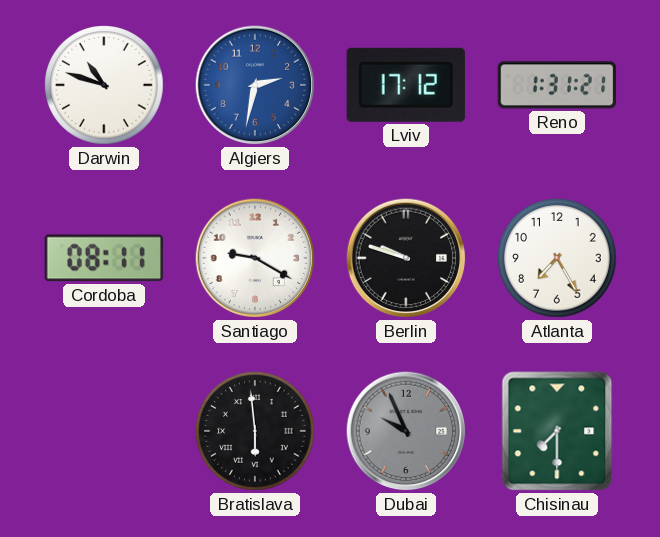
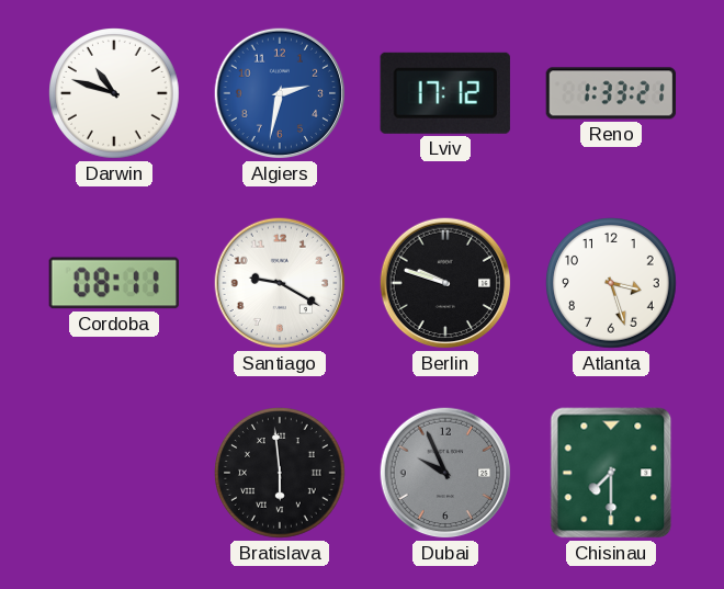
Reno: 1:31 -> 1:33 (611, 93)
Atlanta: 7:25 -> 3:27 (611, 283)
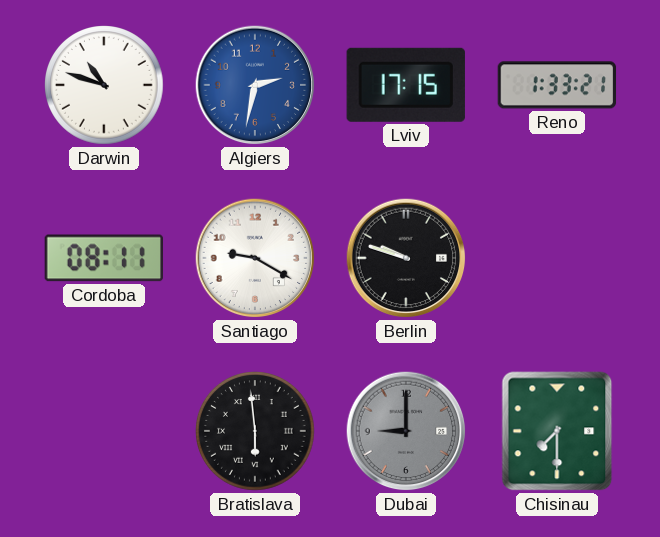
Lviv: 17:12 -> 17:15 (406, 85)
Atlanta: 3:27 -> none (611, 283)
Dubai: 9:56 -> 9:00 (406, 431)
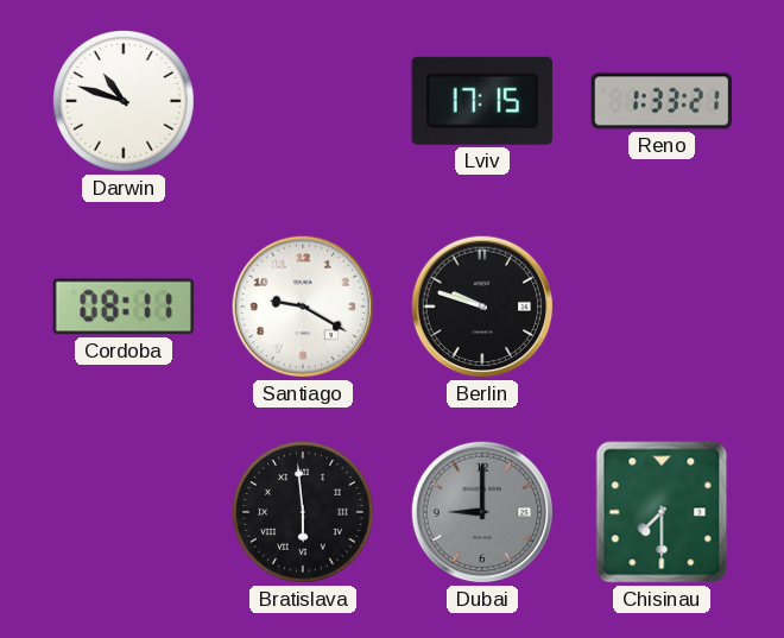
Algiers: 2:32 -> none (255, 85)
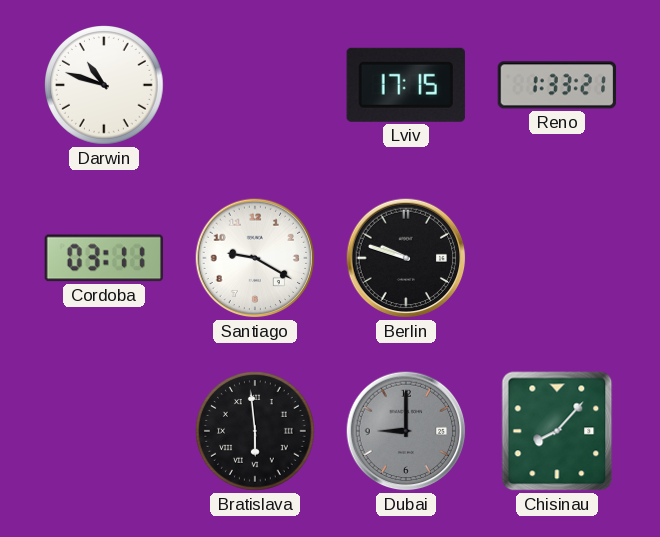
Cordoba: 08:11 -> 03:11 (103, 258)
Chisinau: 7:30 -> 8:07 (557, 431)
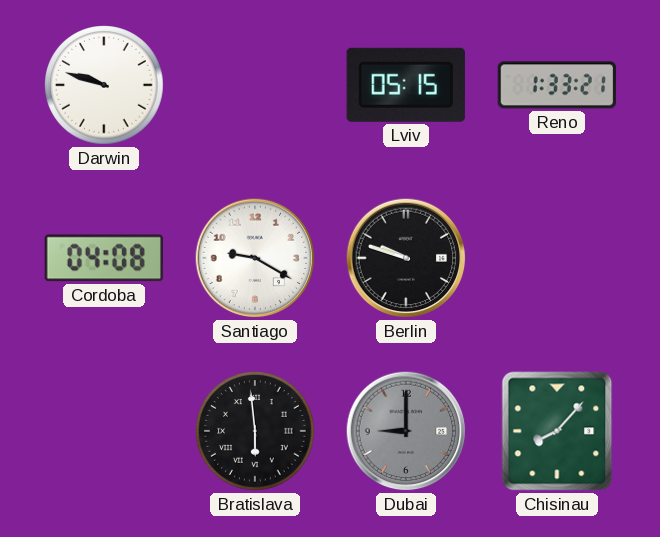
Darwin: 10:48 -> 9:48 (104, 85)
Lviv: 17:15 -> 05:15 (406, 85)
Cordoba: 03:11 -> 04:08 (103, 258)
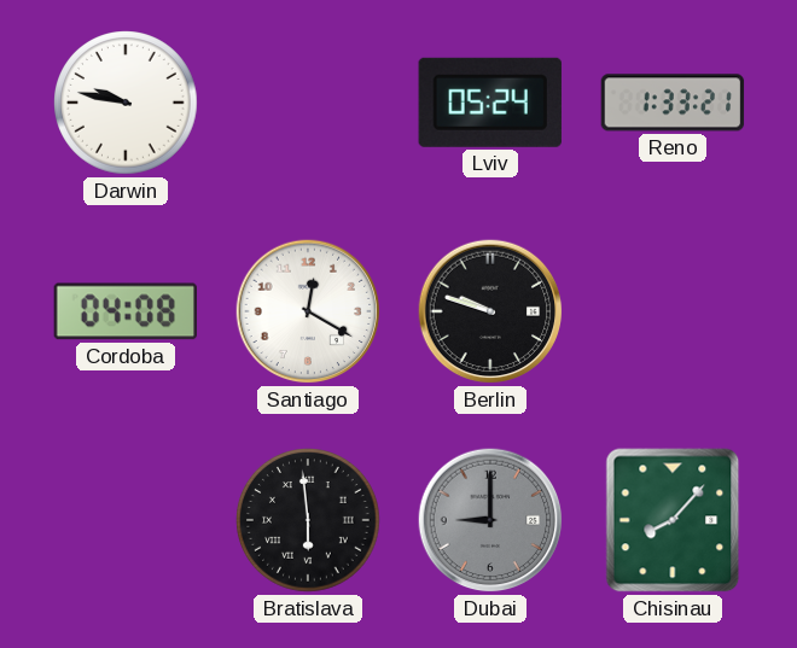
Darwin: 9:48 -> 9:47 (126, 103)
Lviv: 05:15 -> 05:24 (490, 103)
Santiago: 9:20 -> 12:20 (308, 311)
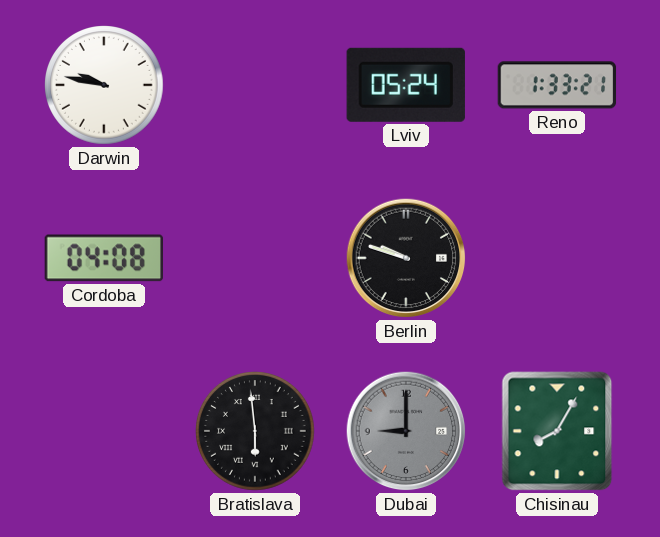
Santiago: 12:20 -> none (308, 311)
Chisinau: 8:07 -> 8:05 (557, 431)
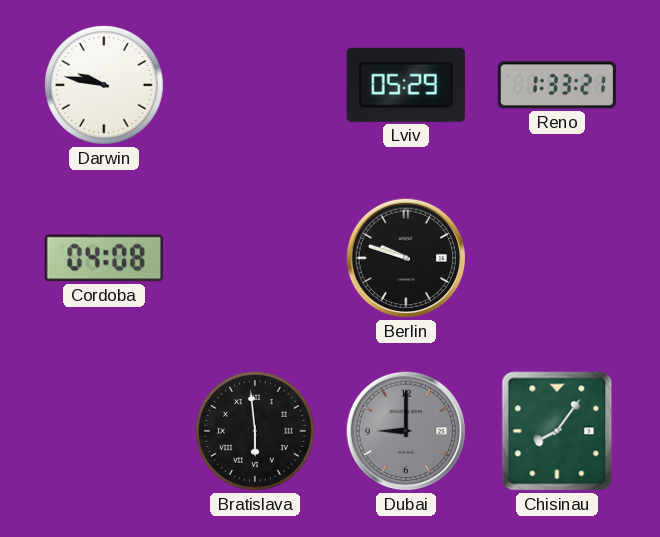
Lviv: 05:24 -> 05:29 (406, 85)
Chisinau: 8:05 -> 8:06 (557, 431)
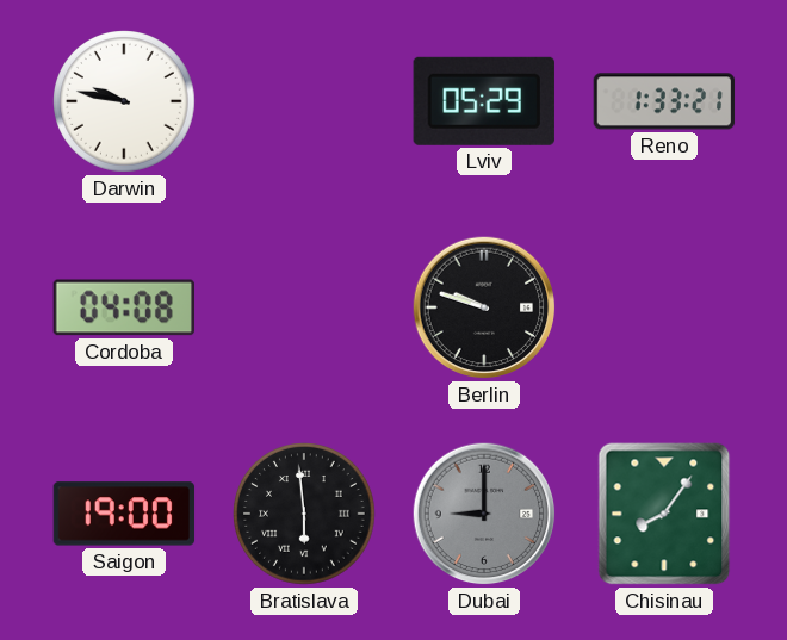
Saigon: none -> 19:00 (124, 514)
